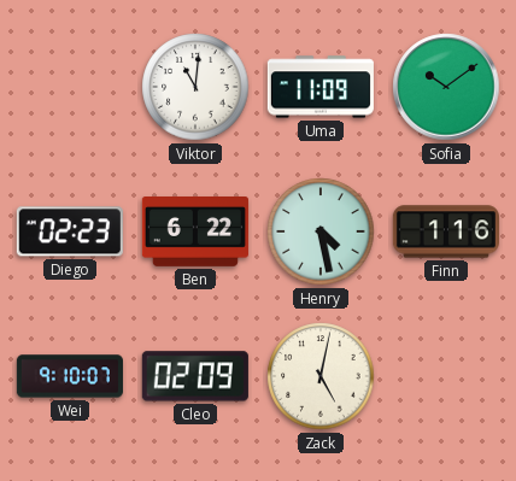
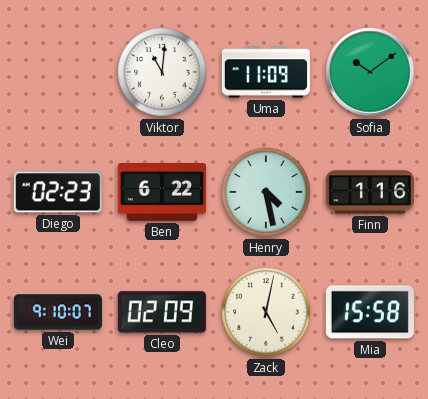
Mia: none -> 15:58 (370, 312)
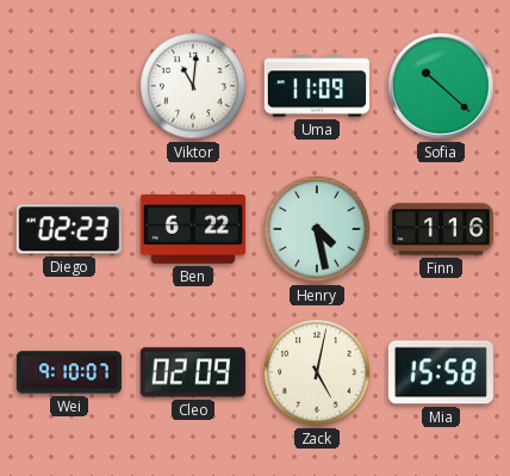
Sofia: 10:09 -> 10:22 (441, 86)
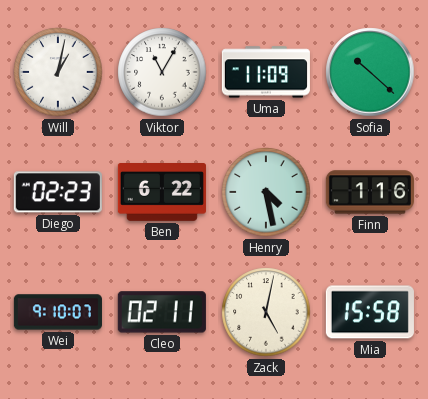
Will: none -> 1:02 (58, 72)
Viktor: 11:01 -> 11:05 (162, 72)
Cleo: 02:09 -> 02:11 (162, 312)
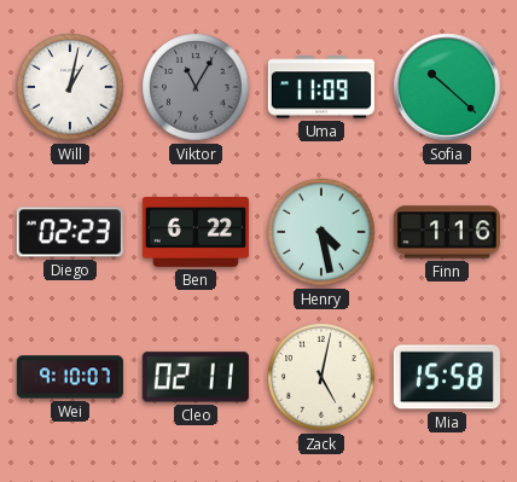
Viktor dial: white -> grey (196, 87)
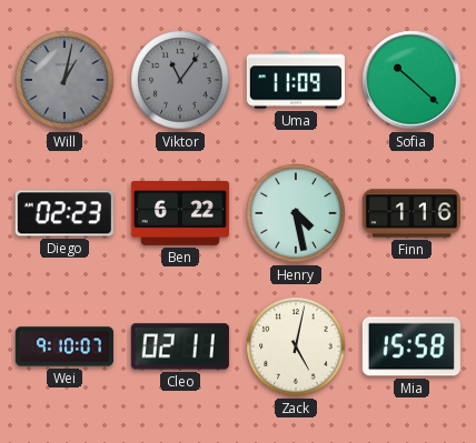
Will dial: white -> grey (65, 80)
Viktor: 11:05 -> 11:06 (180, 80)
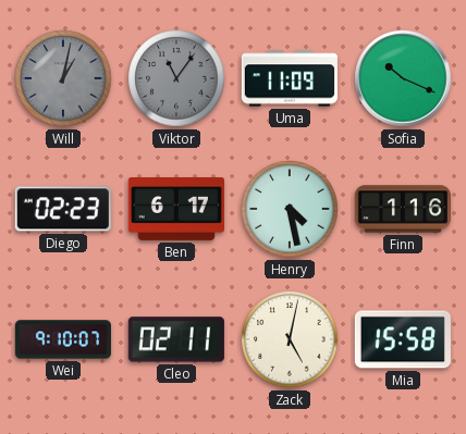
Sofia: 10:22 -> 10:19 (403, 78)
Ben: 6:22 -> 6:17 (176, 210)
